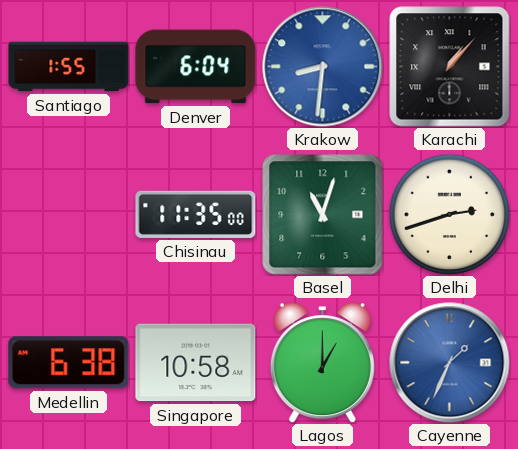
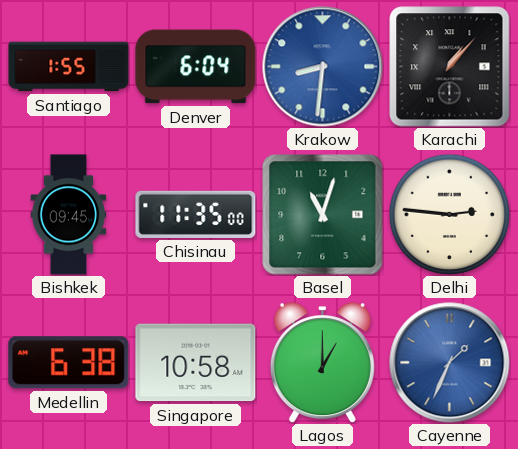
Bishkek: none -> 09:45 (69, 215)
Delhi: 2:42 -> 2:46 (449, 214)
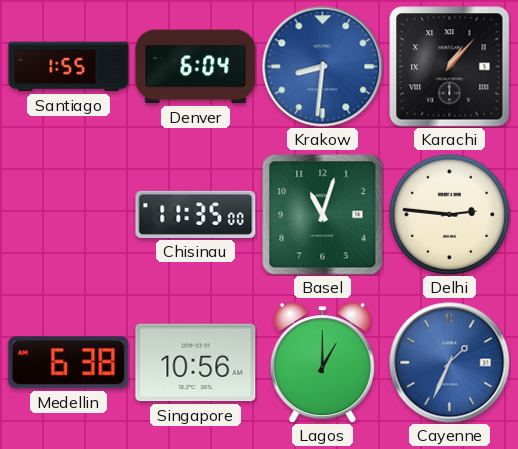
Bishkek: 09:45 -> none (69, 215)
Singapore: 10:58 -> 10:56 (196, 363)
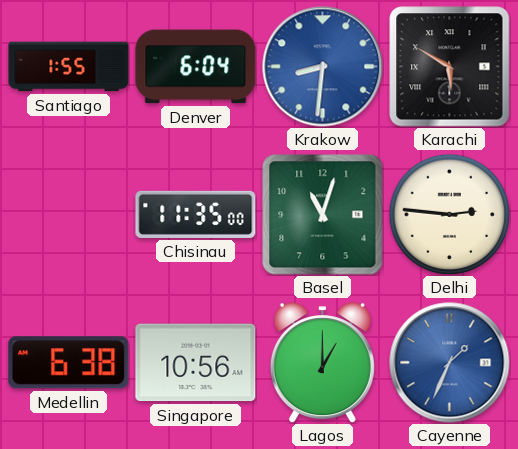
Karachi: 1:07 -> 5:50 (450, 67)
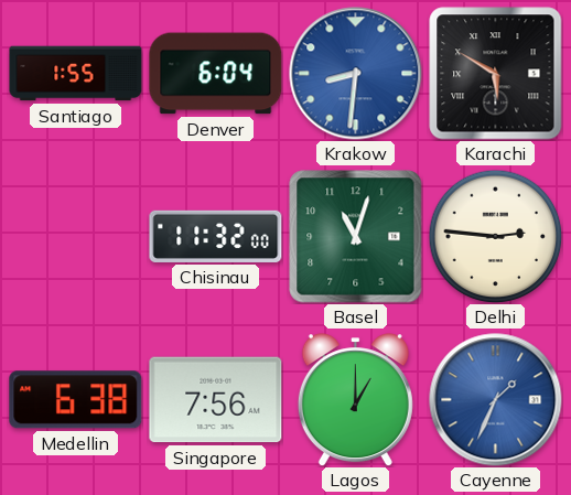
Chisinau: 11:35 -> 11:32 (216, 236)
Singapore: 10:56 -> 7:56 (216, 400)
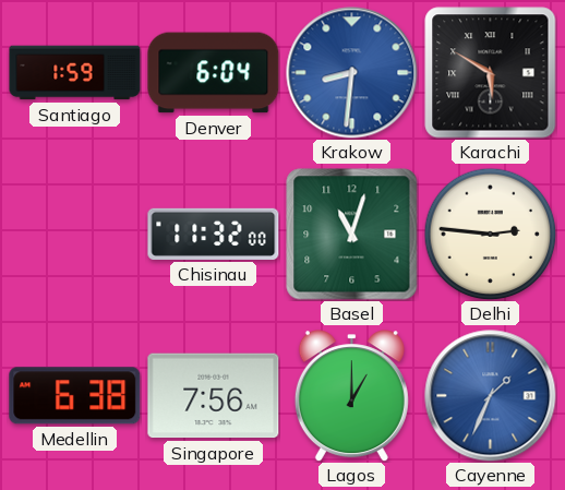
Santiago: 1:55 -> 1:59 (75, 73)
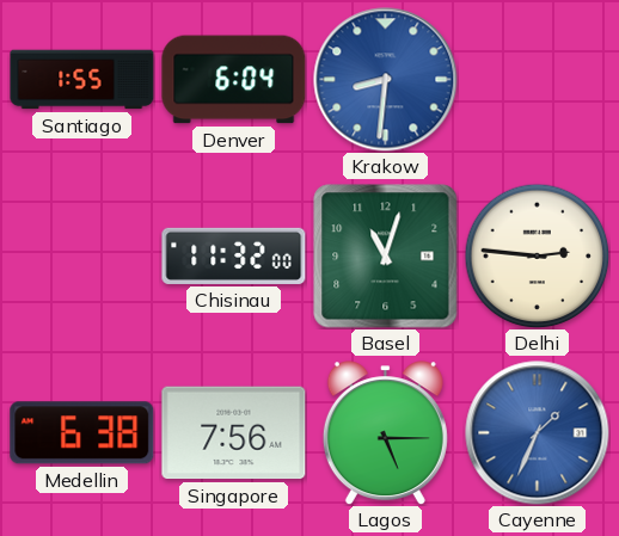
Santiago: 1:59 -> 1:55 (82, 80)
Karachi: 5:50 -> none (491, 73)
Lagos: 1:00 -> 5:15 (385, 433)
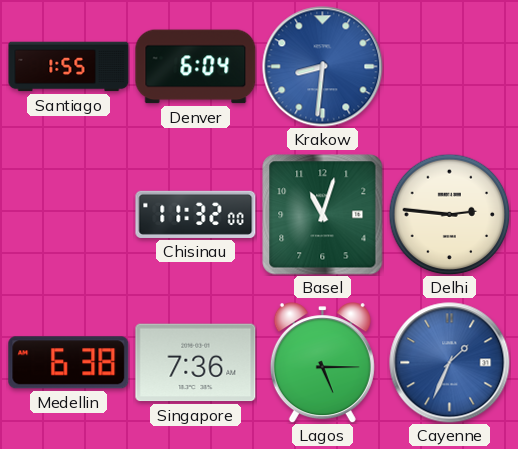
Singapore: 7:56 -> 7:36 (196, 363)
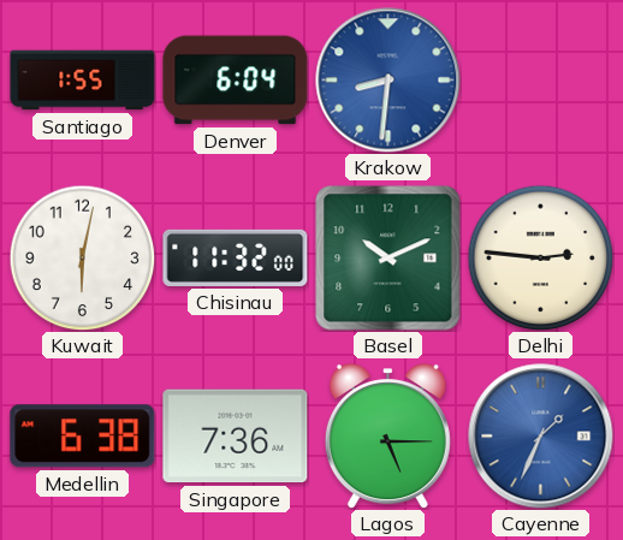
Kuwait: none -> 6:02 (82, 257)
Basel: 11:03 -> 10:11 (388, 259)
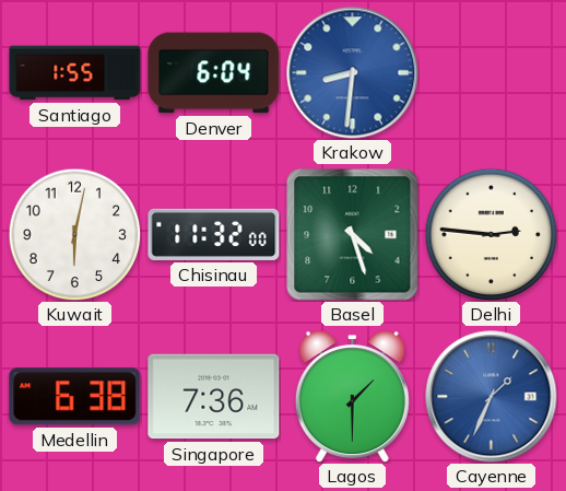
Basel: 10:11 -> 4:27 (353, 235)
Lagos: 5:15 -> 1:30 (352, 397)
